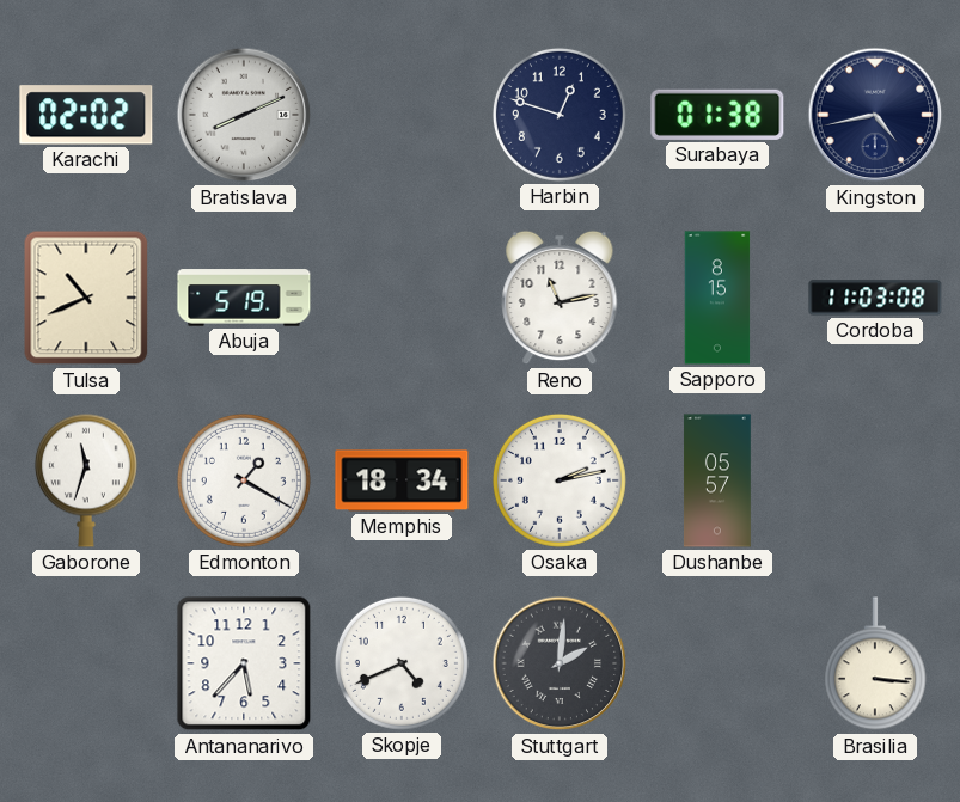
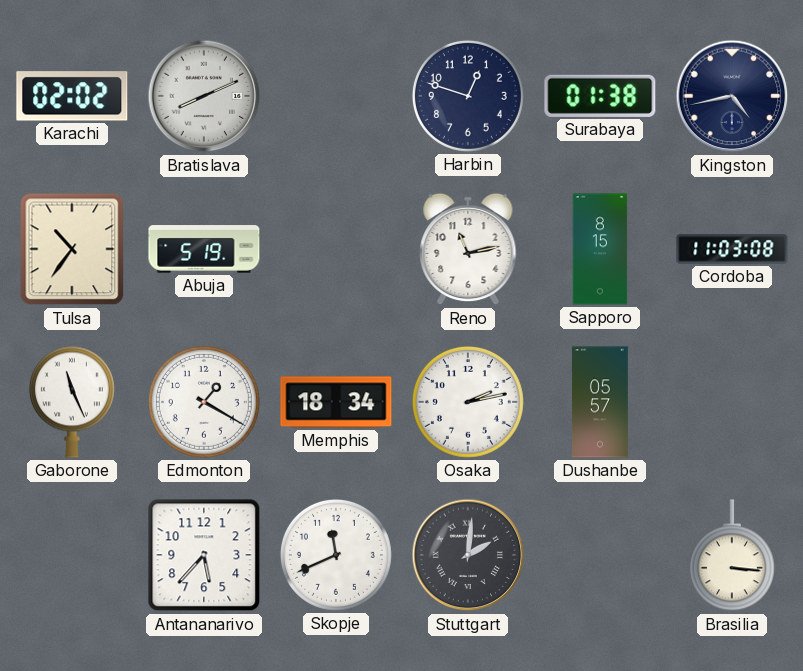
Tulsa: 10:41 -> 10:36 (72, 249)
Gaborone: 11:33 -> 11:26 (72, 402)
Skopje: 4:41 -> 11:41 (336, 555)
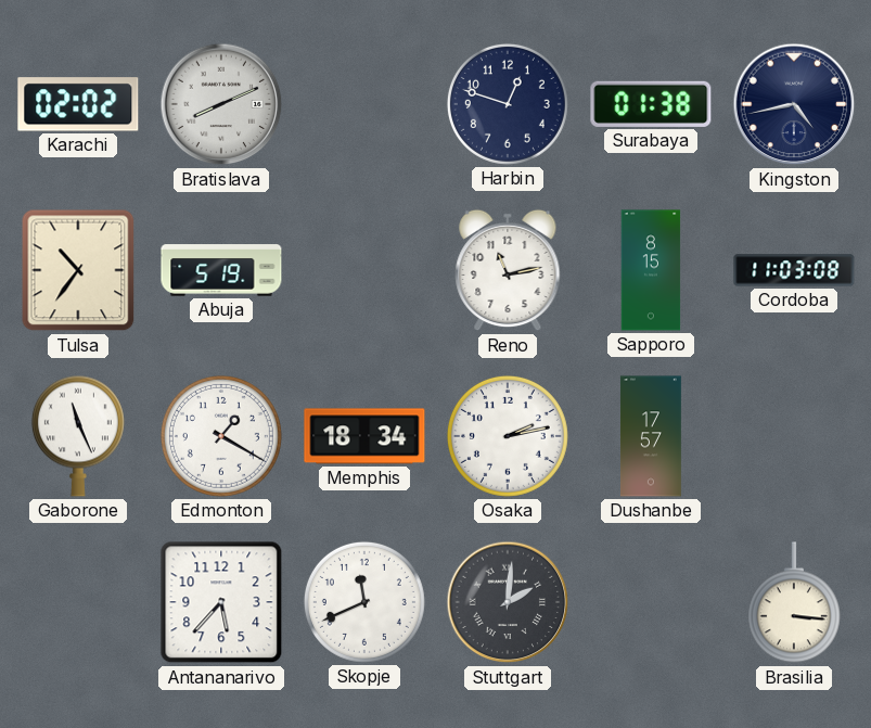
Dushanbe: 05:57 -> 17:57 (651, 436)
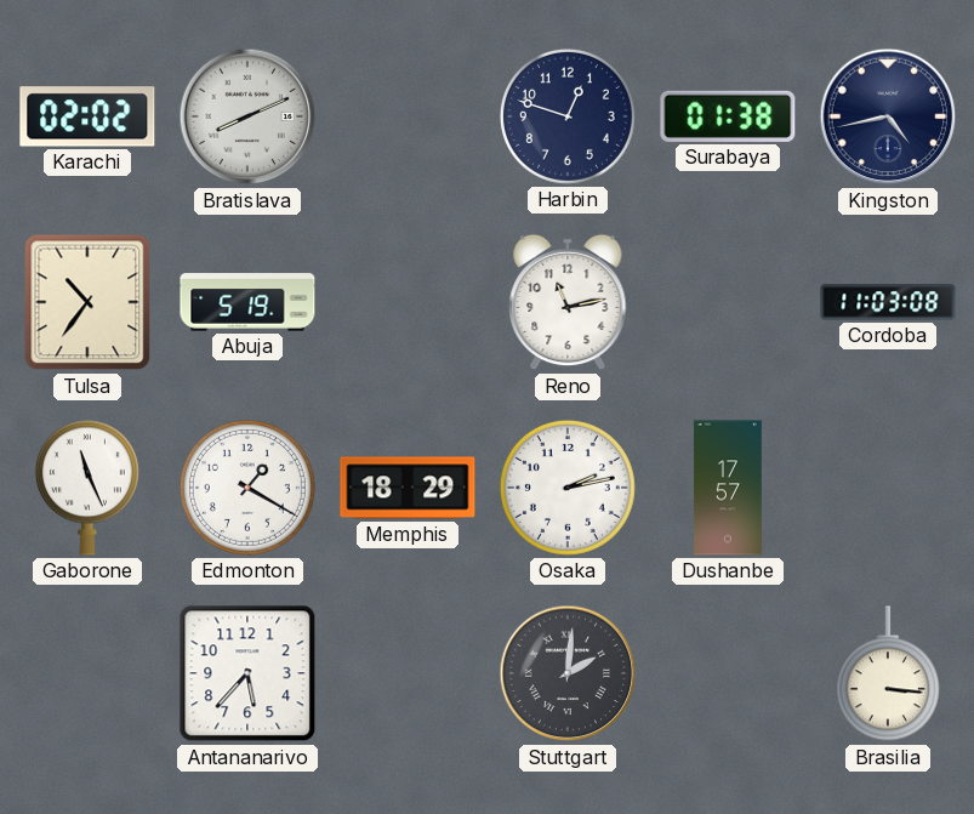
Sapporo: 8:15 -> none (651, 270)
Memphis: 18:34 -> 18:29 (408, 488)
Skopje: 11:41 -> none (364, 602)
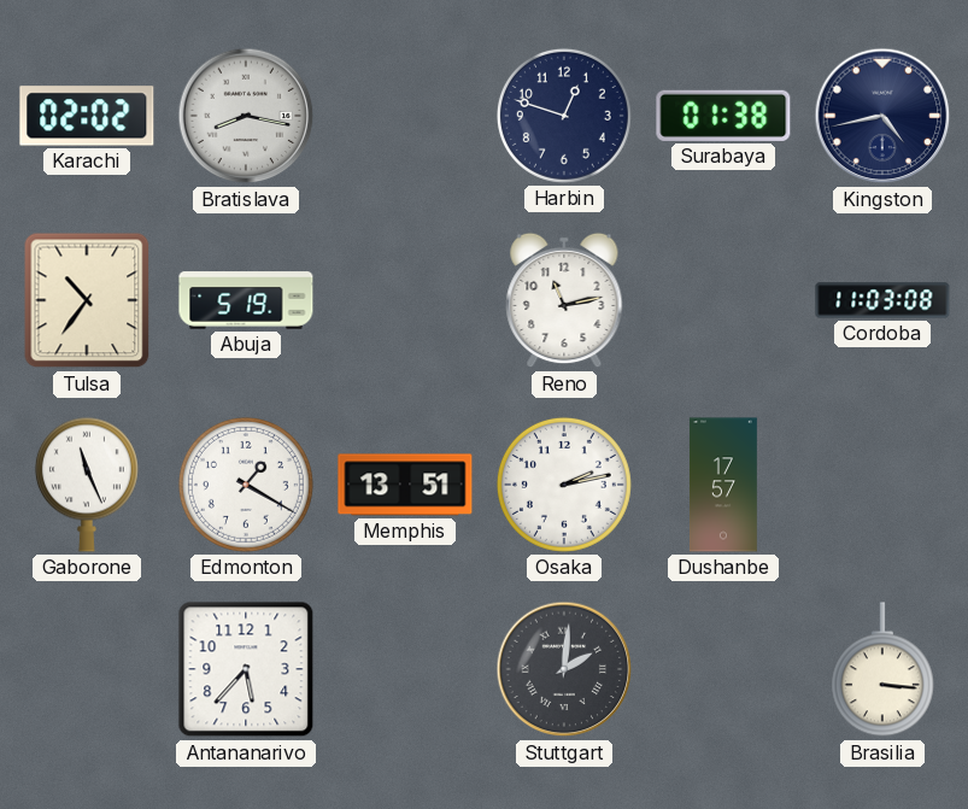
Bratislava: 8:11 -> 8:17 (246, 116)
Memphis: 18:29 -> 13:51 (405, 485)
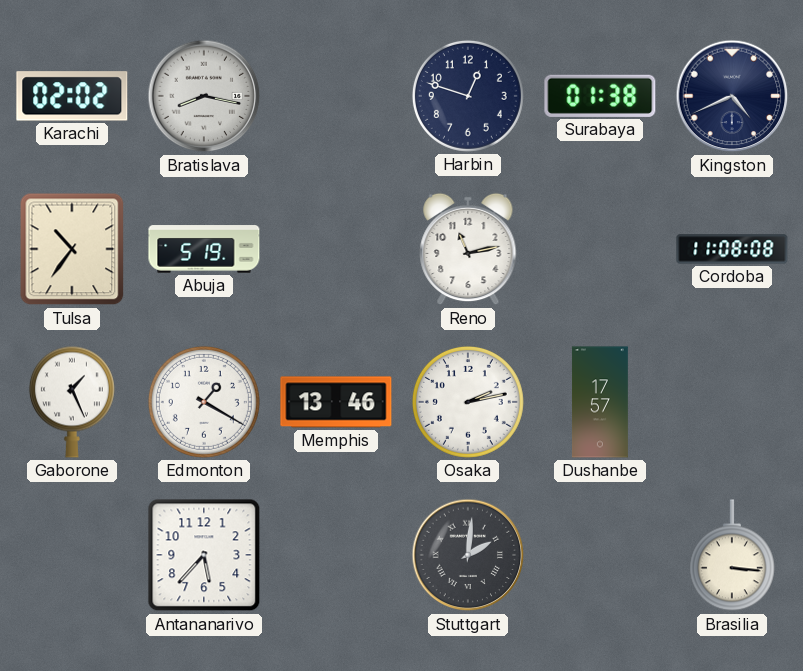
Kingston: 4:43 -> 4:41 (732, 96)
Cordoba: 11:03 -> 11:08 (732, 249)
Gaborone: 11:26 -> 1:26 (72, 402)
Memphis: 13:51 -> 13:46 (336, 402)
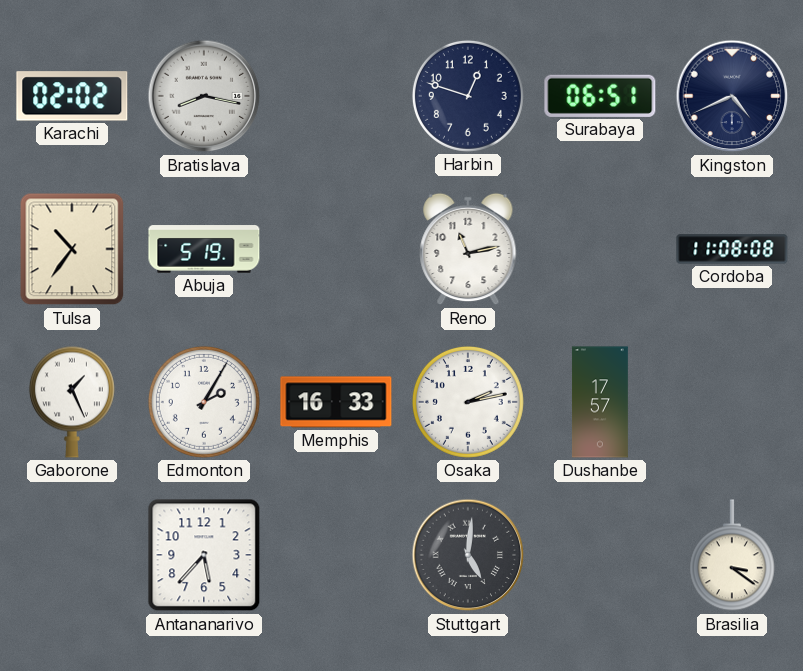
Surabaya: 01:38 -> 06:51 (600, 96)
Edmonton: 1:20 -> 2:05 (204, 402)
Memphis: 13:46 -> 16:33 (336, 402)
Stuttgart: 2:01 -> 5:01 (468, 555)
Brasilia: 3:16 -> 3:21 (732, 556)
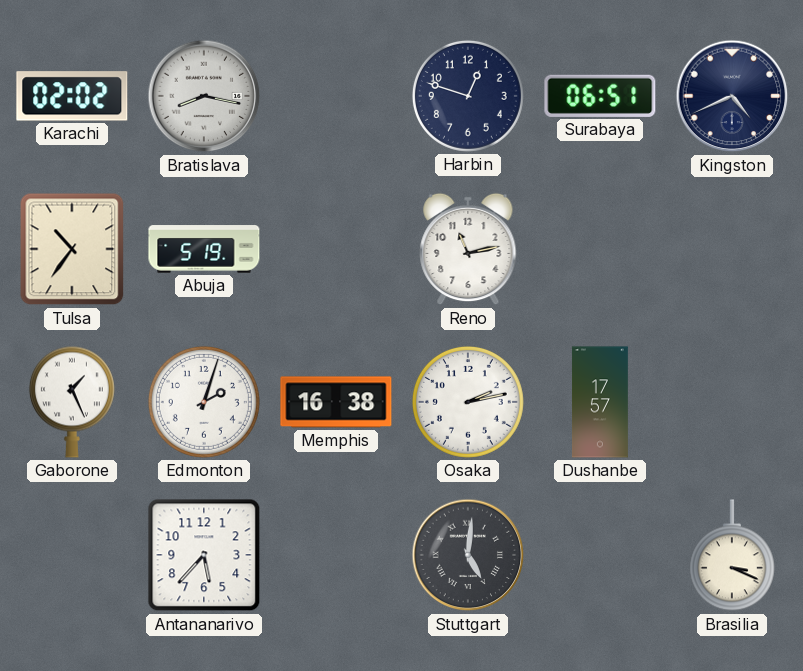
Cordoba: 11:08 -> none (732, 249)
Edmonton: 2:05 -> 2:03 (204, 402)
Memphis: 16:33 -> 16:38 (336, 402)
Brasilia: 3:21 -> 3:19 (732, 556)
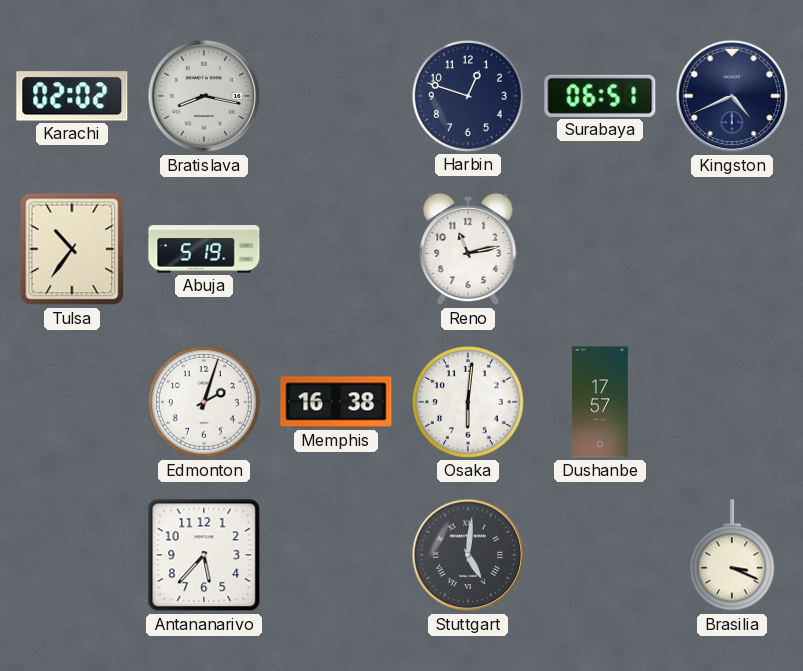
Gaborone: 1:26 -> none (72, 402)
Osaka: 2:13 -> 6:01 (468, 402)
